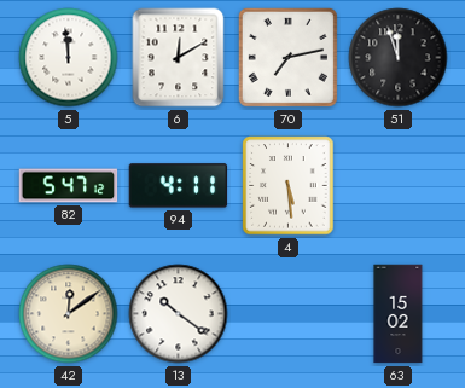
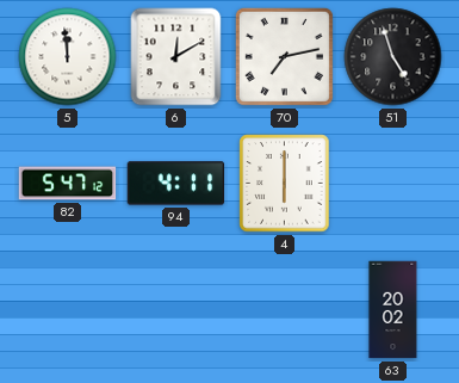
51: 11:57 -> 4:57 (393, 57)
4: 5:29 -> 6:00 (285, 184)
42: 12:09 -> none (69, 314)
13: 10:21 -> none (179, 314)
63: 15:02 -> 20:02 (393, 310)
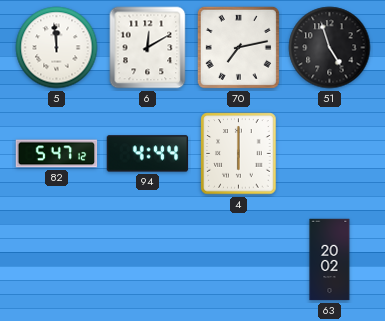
94: 4:11 -> 4:44 (148, 154)
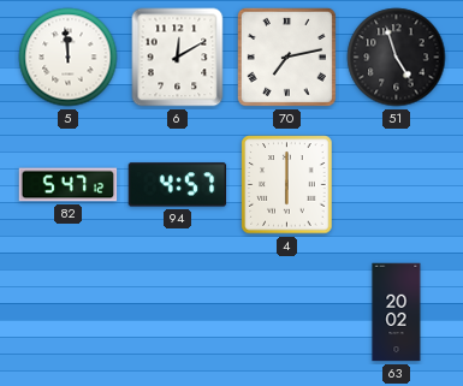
94: 4:44 -> 4:57 (178, 185)
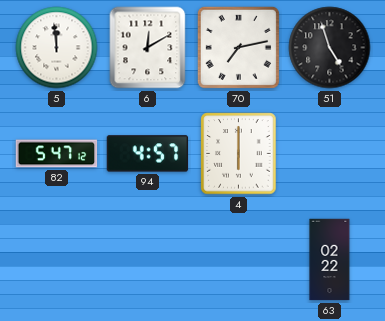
63: 20:02 -> 02:22 (330, 260)
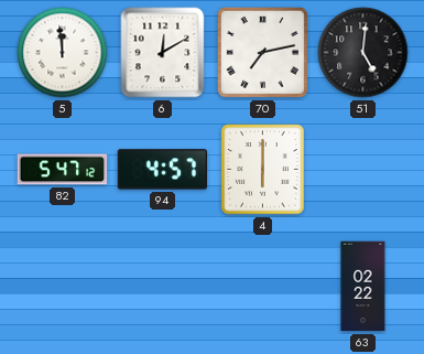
51: 4:57 -> 5:01 (363, 53)
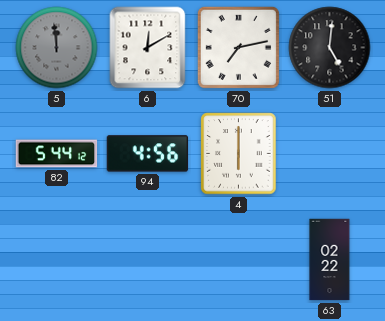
5 dial: white -> grey (57, 48)
82: 5:47 -> 5:44 (57, 154)
94: 4:57 -> 4:56 (148, 154)
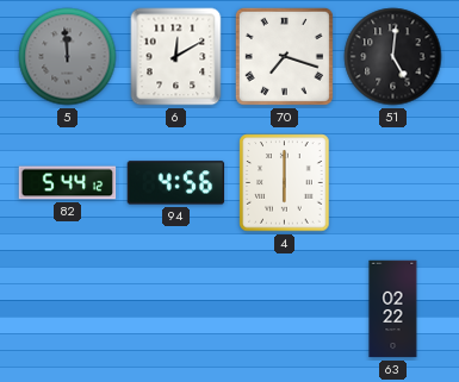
70: 7:13 -> 7:18 (284, 56)
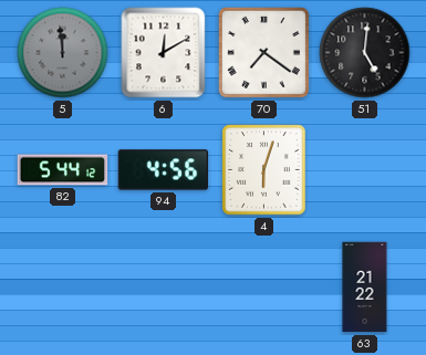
70: 7:18 -> 7:21 (263, 52)
4: 6:00 -> 6:03 (264, 170)
63: 02:22 -> 21:22 (365, 288)
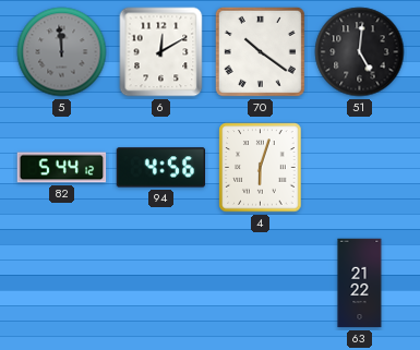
70: 7:21 -> 10:21 (260, 51)
